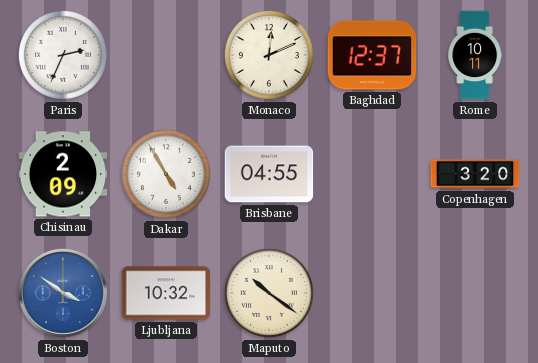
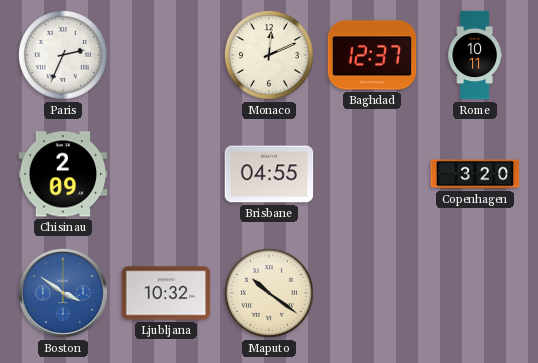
Dakar: 4:55 -> none (166, 174)
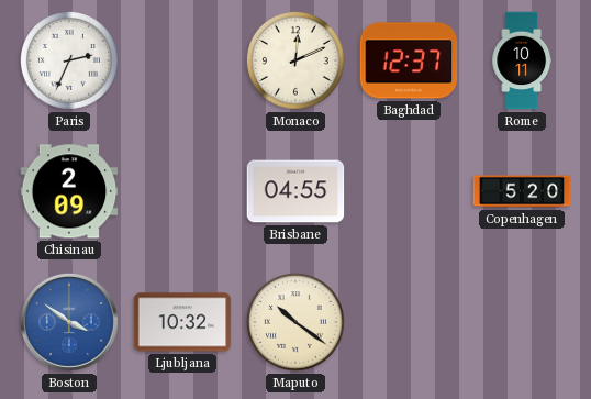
Copenhagen: 3:20 -> 5:20 (522, 191)
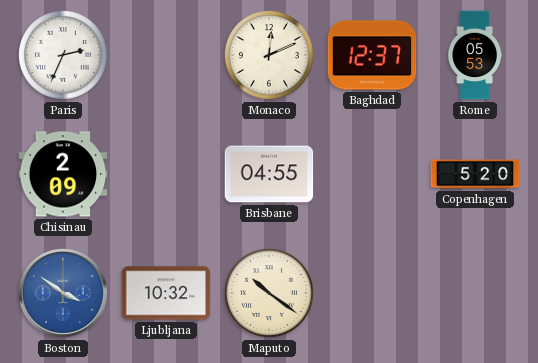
Rome: 10:11 -> 05:53 (474, 55)
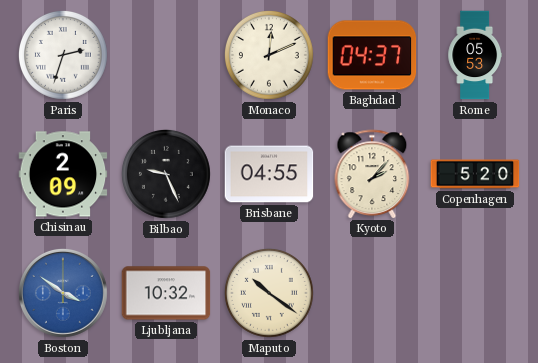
Paris: 2:34 -> 2:33 (63, 55)
Baghdad: 12:37 -> 04:37 (372, 55)
Bilbao: none -> 9:26 (166, 174)
Kyoto: none -> 2:07 (372, 174)
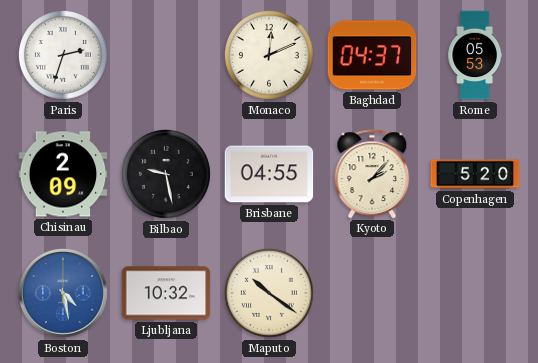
Bilbao: 9:26 -> 9:28 (166, 174)
Boston: 3:51 -> 4:28 (63, 293)
